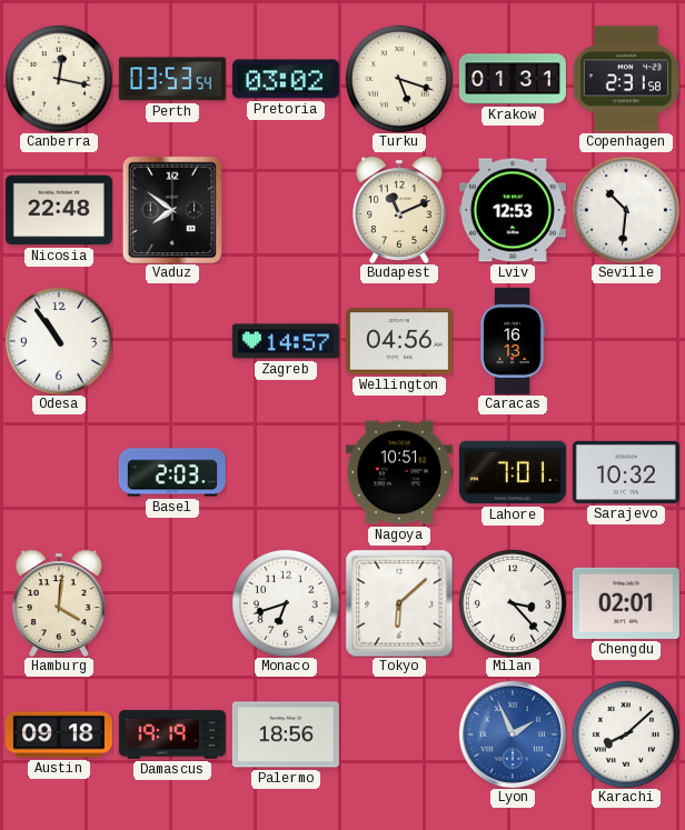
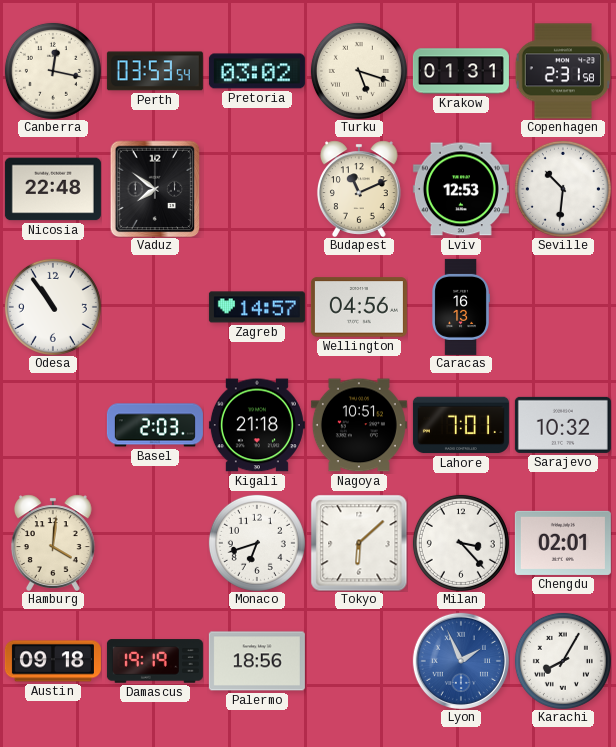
Kigali: none -> 21:18 (257, 425)
Karachi: 8:08 -> 8:05 (563, 661)
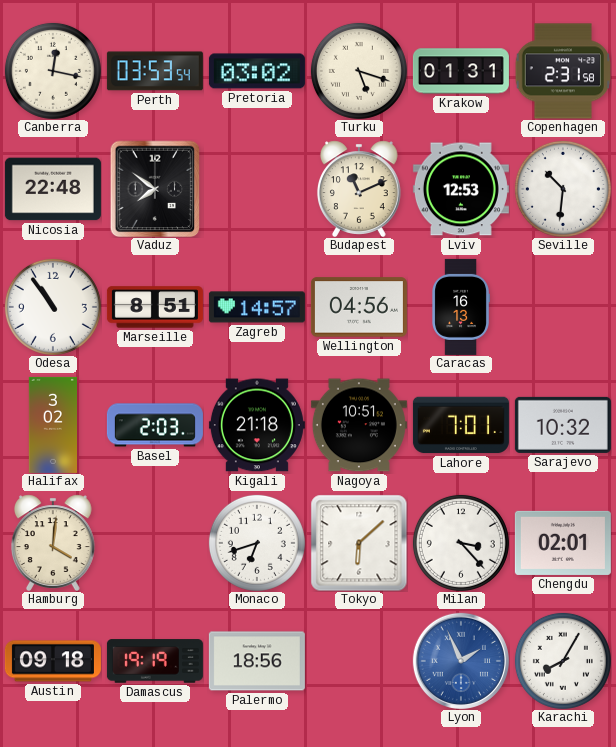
Marseille: none -> 8:51 (155, 307)
Halifax: none -> 3:02 (52, 425)
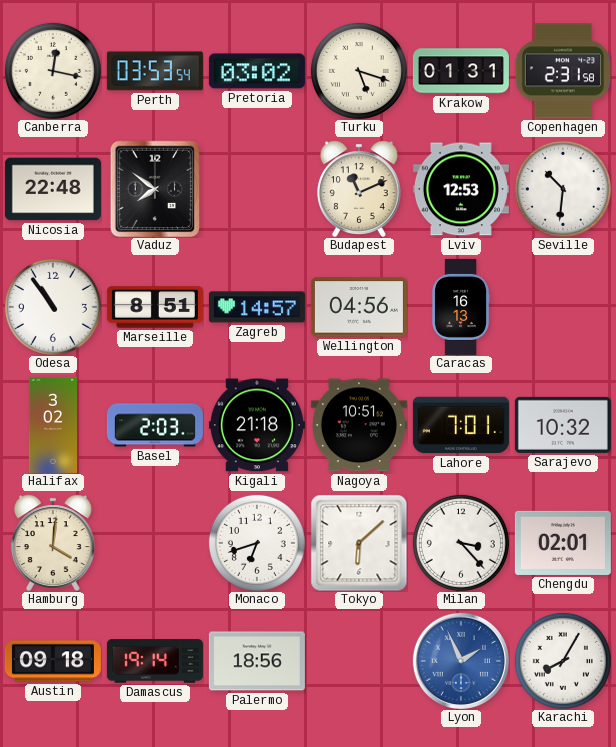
Damascus: 19:19 -> 19:14 (155, 661)
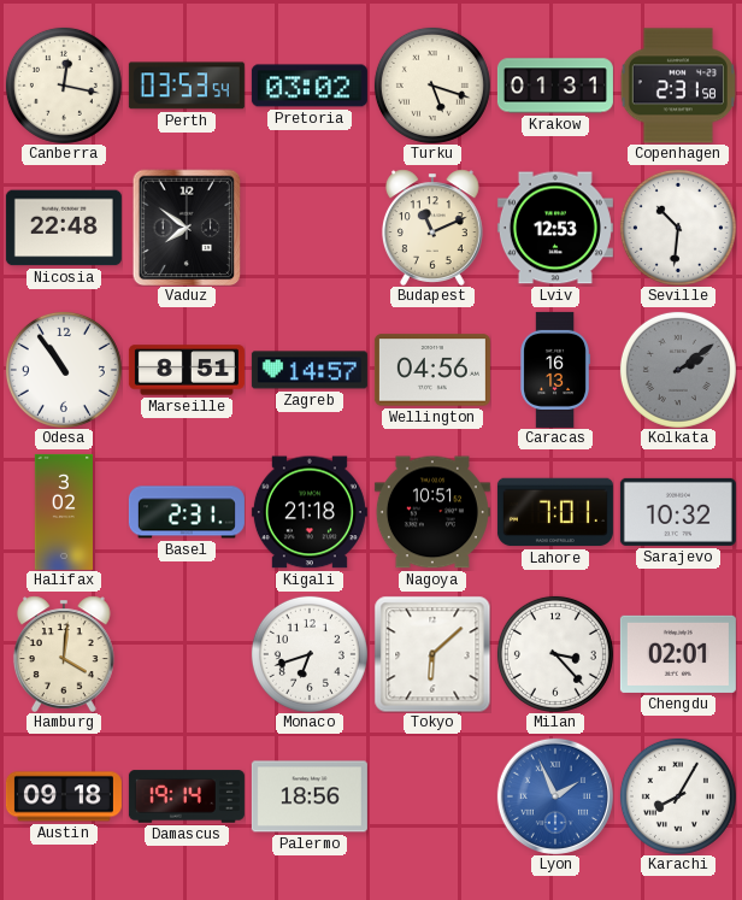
Kolkata: none -> 2:09 (678, 370)
Basel: 2:03 -> 2:31 (187, 512)
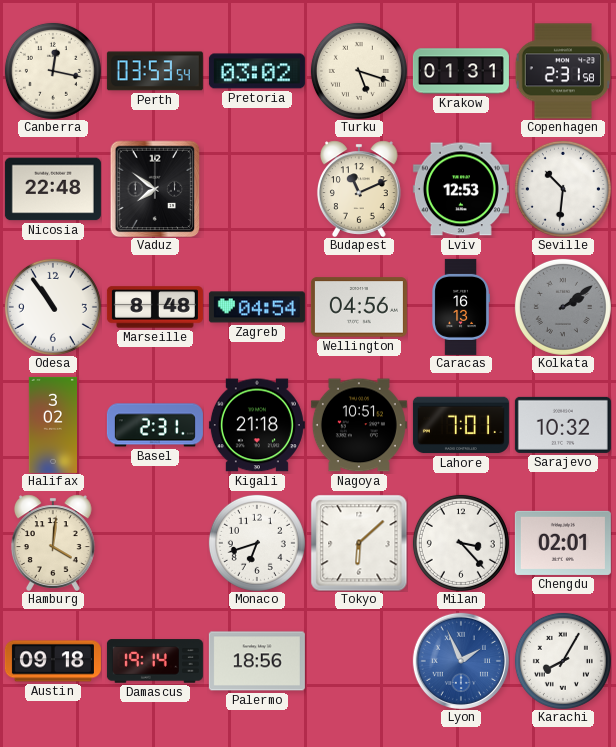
Marseille: 8:51 -> 8:48 (155, 307)
Zagreb: 14:57 -> 04:54 (257, 307)
